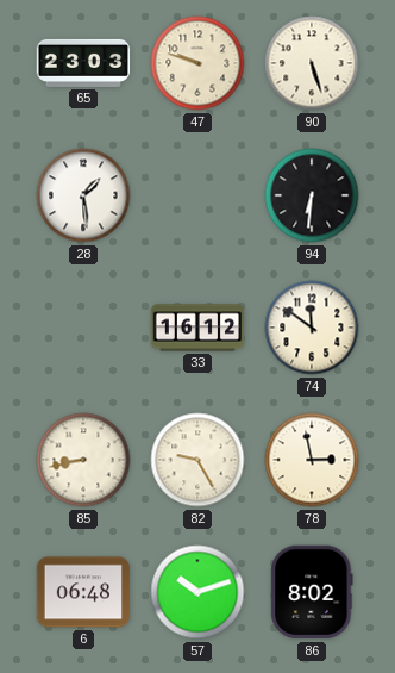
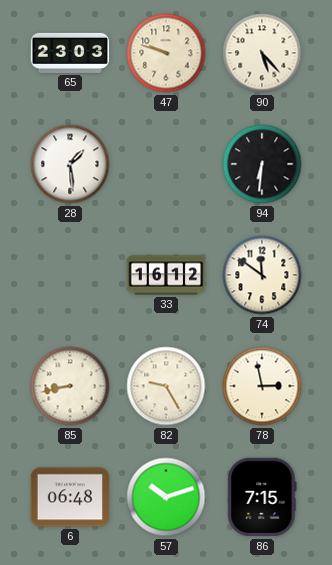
90: 5:27 -> 5:23 (262, 53)
86: 8:02 -> 7:15 (262, 497)
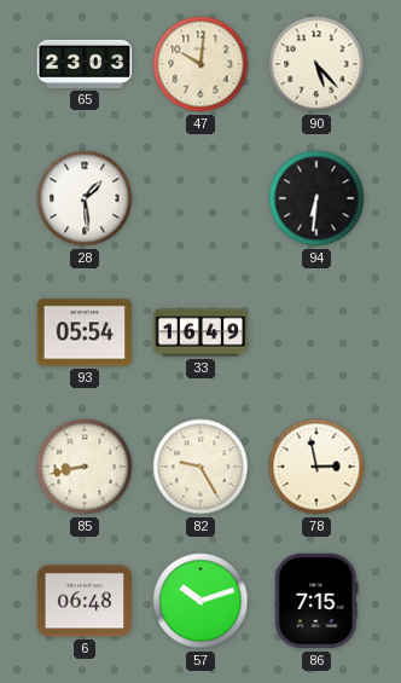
47: 9:48 -> 10:01 (200, 64)
93: none -> 05:54 (85, 332)
33: 16:12 -> 16:49 (200, 332)
74: 11:51 -> none (262, 275)
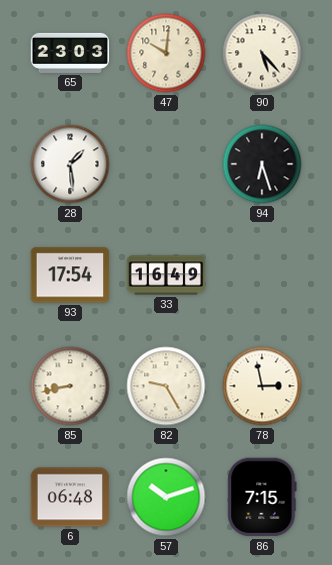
94: 6:31 -> 6:27 (262, 164)
93: 05:54 -> 17:54 (70, 275)
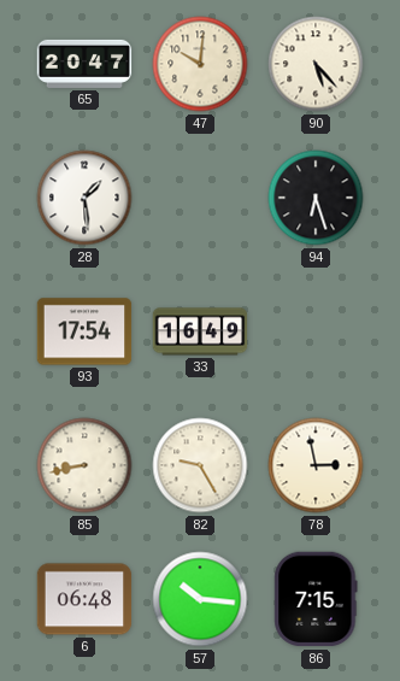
65: 23:03 -> 20:47 (84, 64)
57: 10:12 -> 10:16 (200, 599)
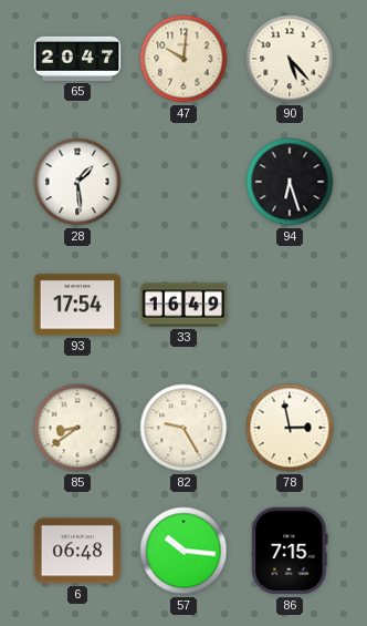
85: 8:43 -> 8:39 (77, 428)
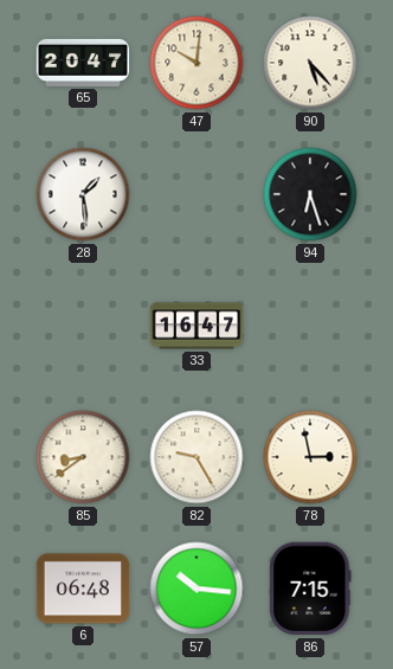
93: 17:54 -> none (77, 305)
33: 16:49 -> 16:47 (196, 326)
